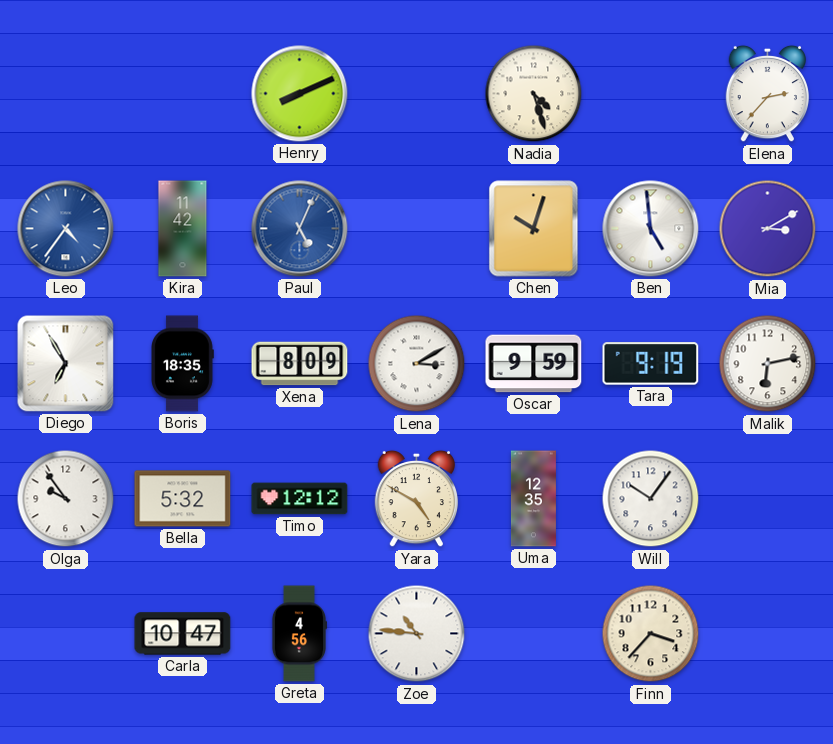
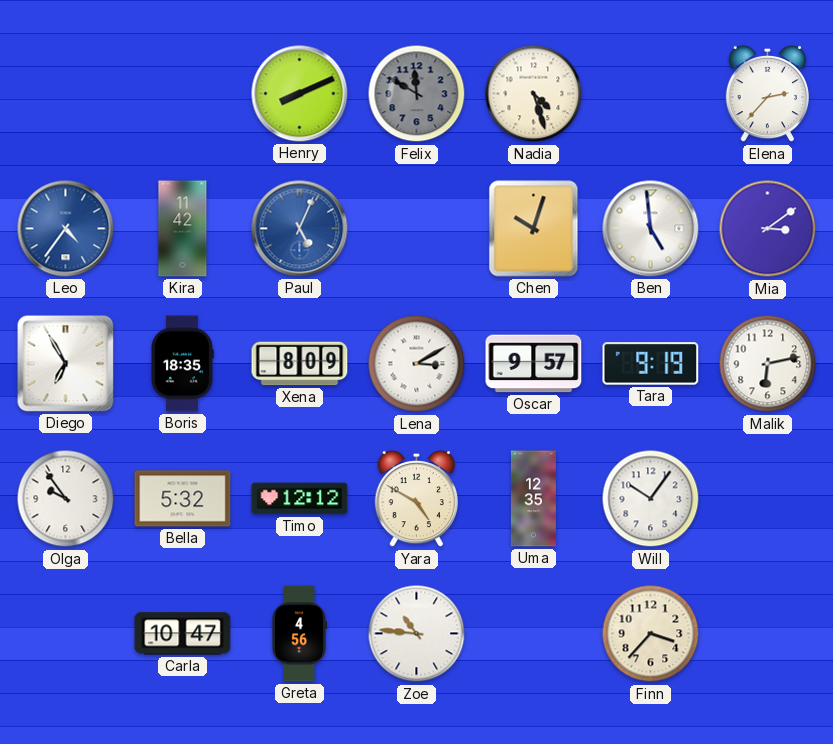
Felix: none -> 11:50 (417, 94)
Mia: 3:10 -> 3:09 (768, 229)
Oscar: 9:59 -> 9:57 (534, 364)
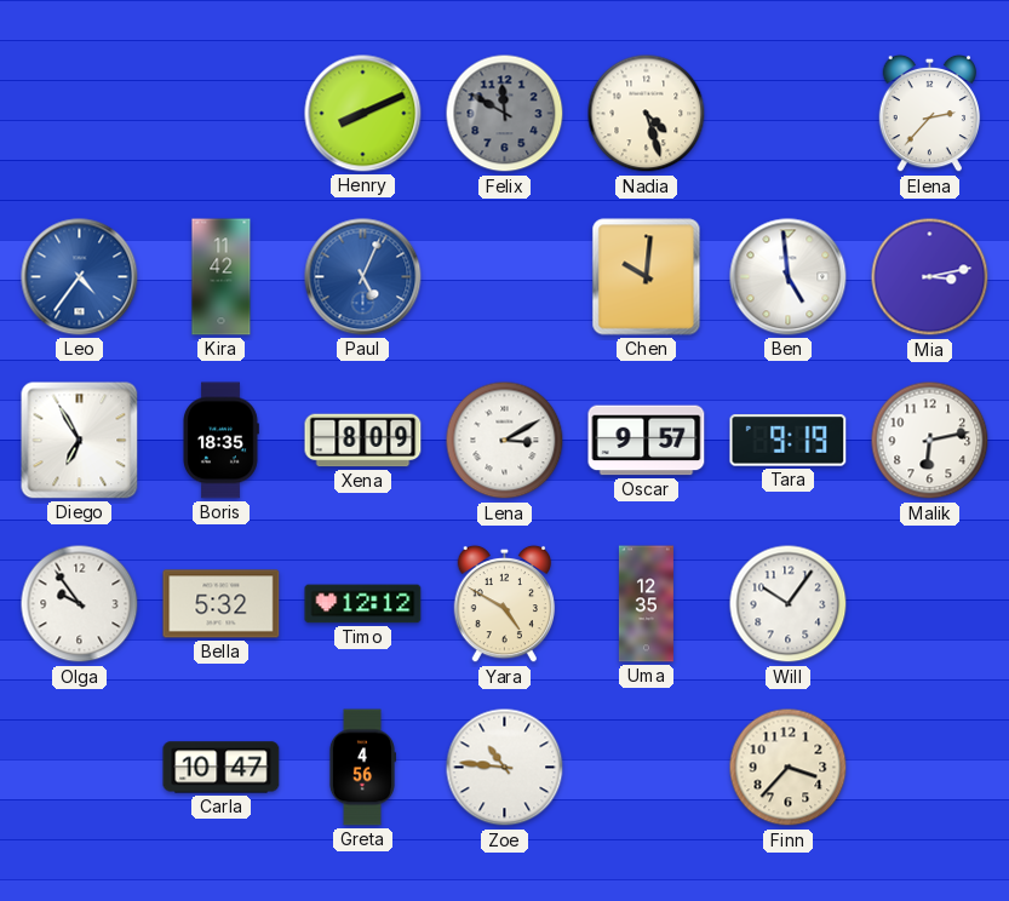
Chen: 10:03 -> 10:01 (647, 277)
Mia: 3:09 -> 3:13 (930, 277)
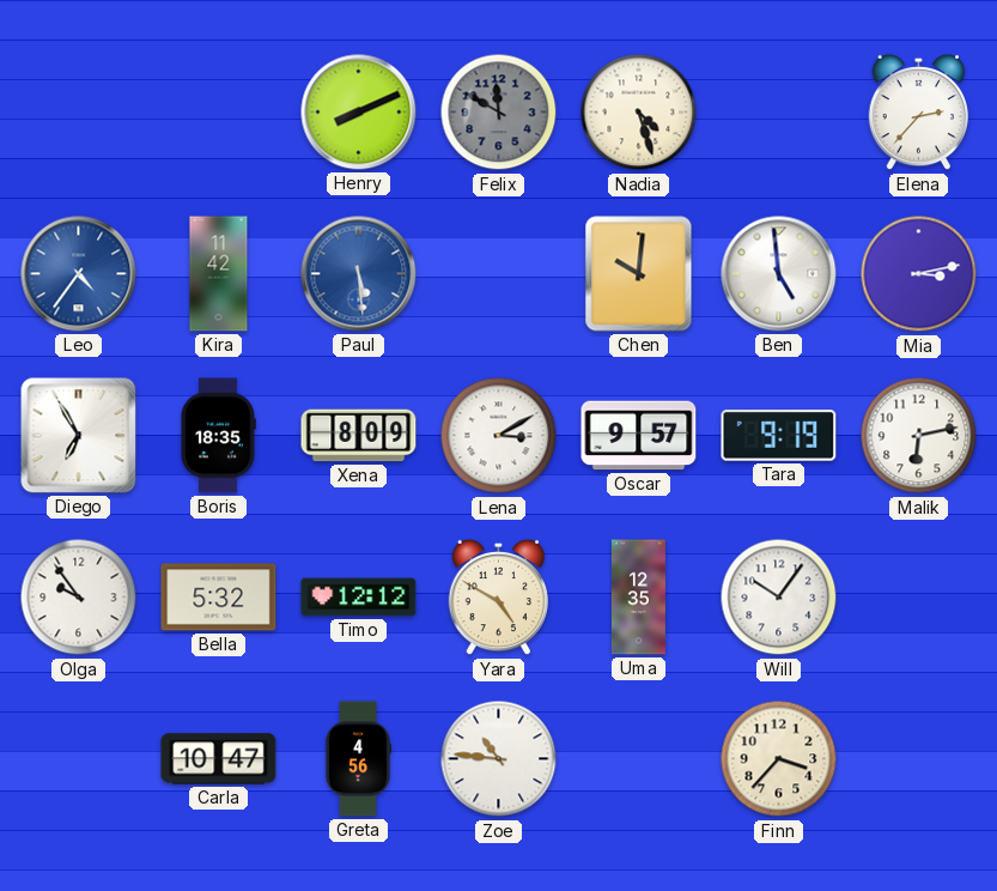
Paul: 5:04 -> 5:29 (359, 274)
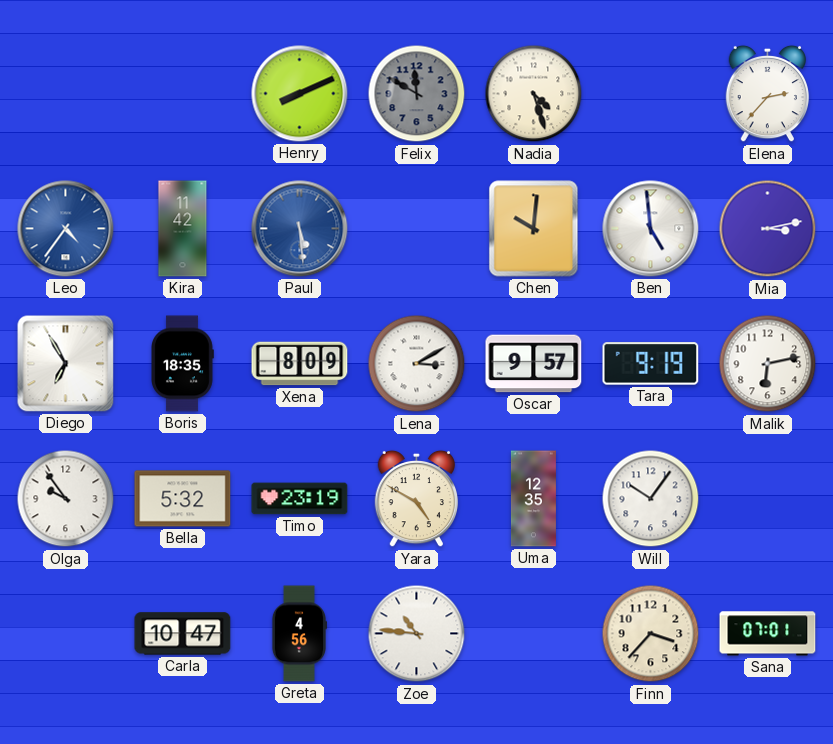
Timo: 12:12 -> 23:19 (300, 499)
Sana: none -> 07:01 (768, 634)
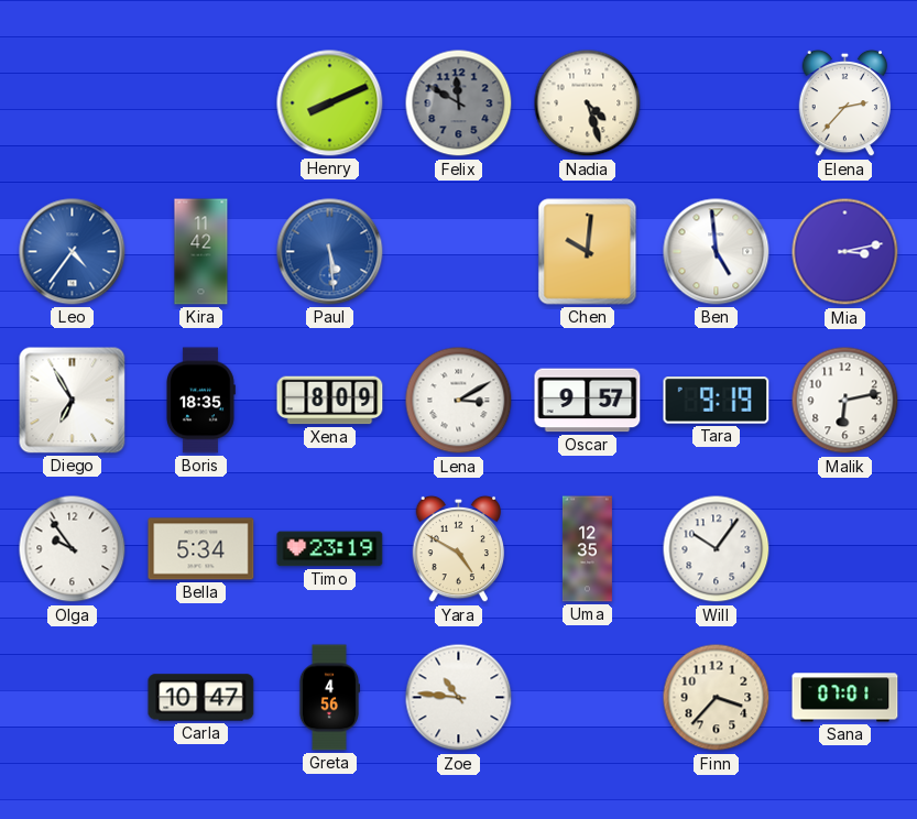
Bella: 5:32 -> 5:34 (201, 549)
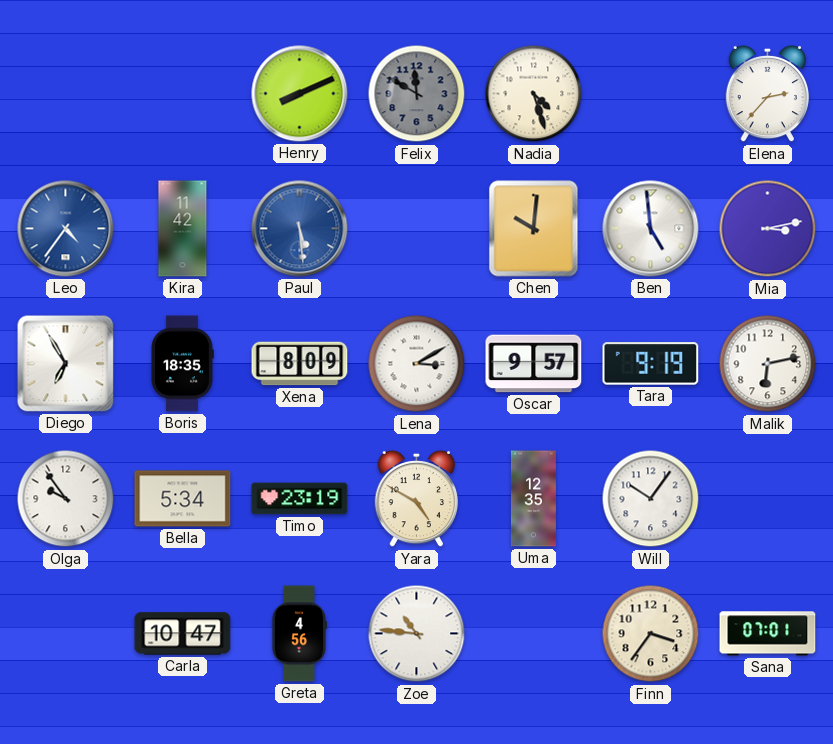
Finn: 3:37 -> 3:36 (651, 634)
